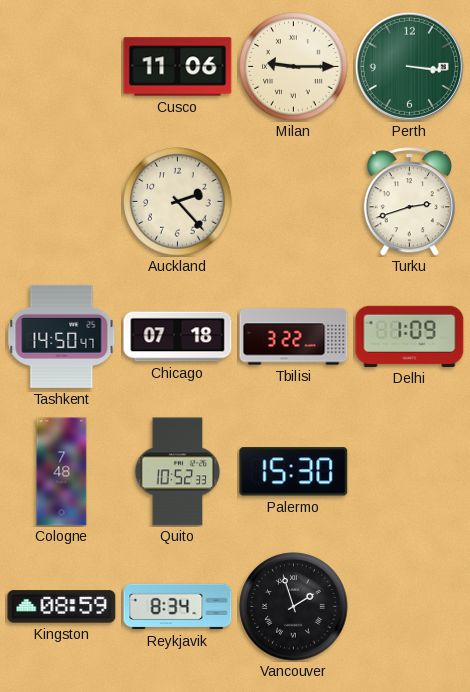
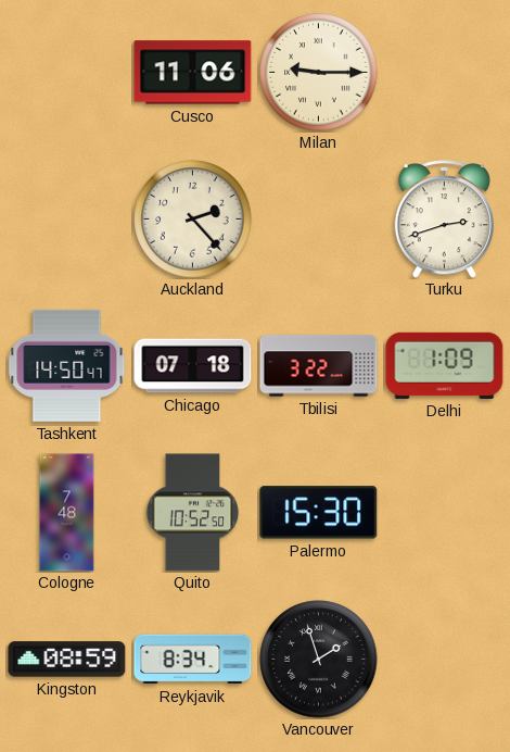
Perth: 3:16 -> none (409, 66)
Quito: 10:52:33 -> 10:52:50 (193, 513)
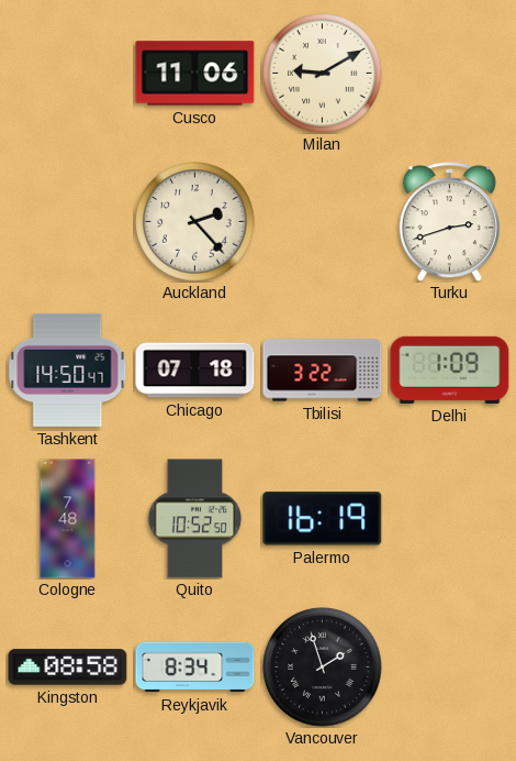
Milan: 9:15 -> 9:10 (323, 74)
Palermo: 15:30 -> 16:19 (323, 519)
Kingston: 08:59 -> 08:58 (68, 668)
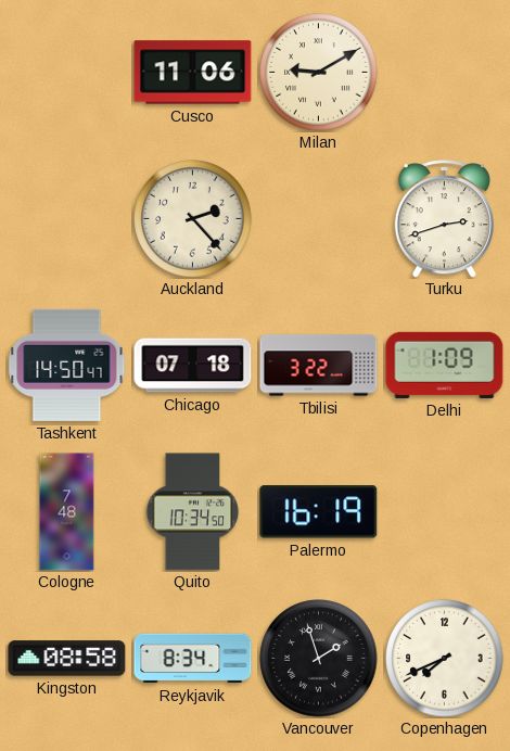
Quito: 10:52 -> 10:34 (193, 512)
Copenhagen: none -> 7:41 (445, 659)
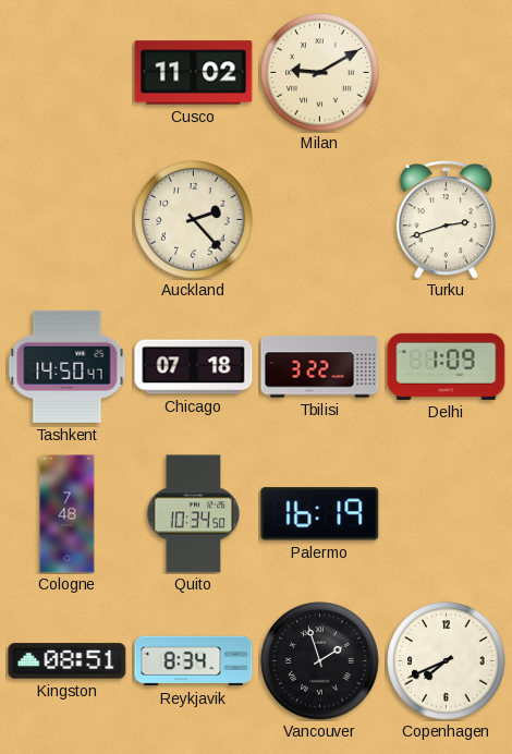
Cusco: 11:06 -> 11:02 (194, 73)
Kingston: 08:58 -> 08:51 (68, 661)
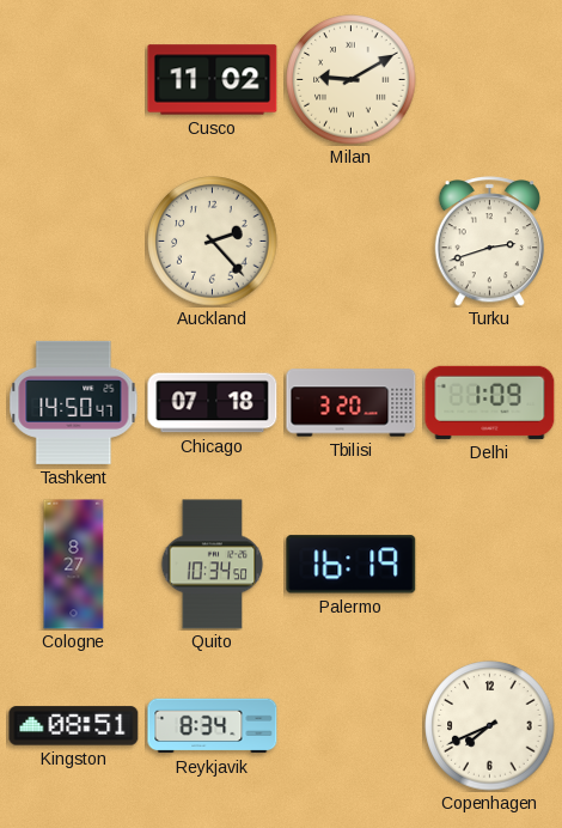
Tbilisi: 3:22 -> 3:20 (352, 403)
Cologne: 7:48 -> 8:27 (74, 565)
Vancouver: 1:57 -> none (320, 661)
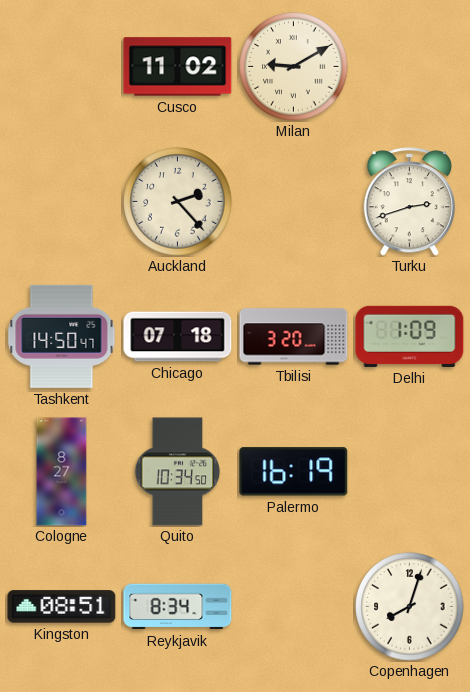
Copenhagen: 7:41 -> 8:03 (410, 607)
